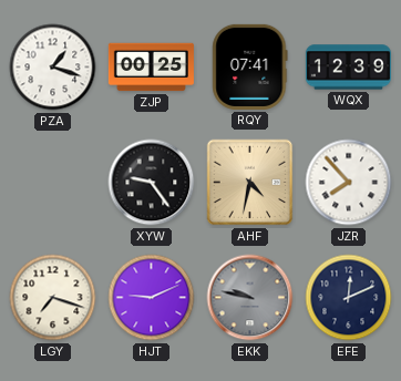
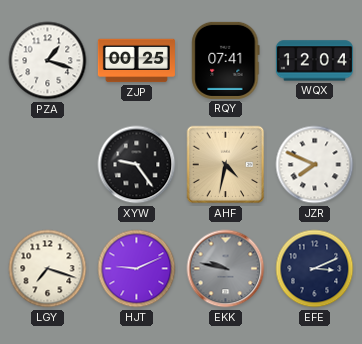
WQX: 12:39 -> 12:04 (314, 61)
JZR: 7:53 -> 7:49 (315, 165)
EFE: 12:11 -> 3:11 (315, 269)
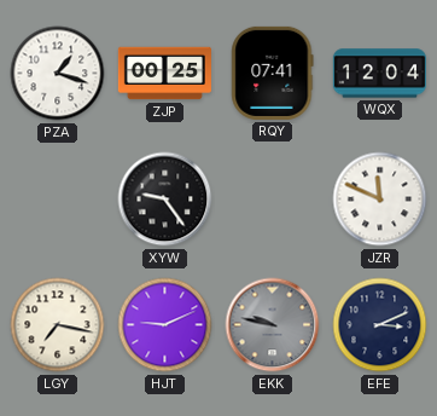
AHF: 4:32 -> none (226, 165)
JZR: 7:49 -> 11:49 (380, 200)
LGY: 7:18 -> 7:17 (58, 325)
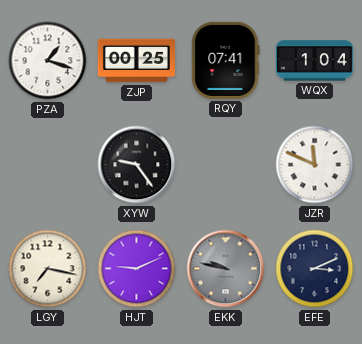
WQX: 12:04 -> 1:04 (314, 61)
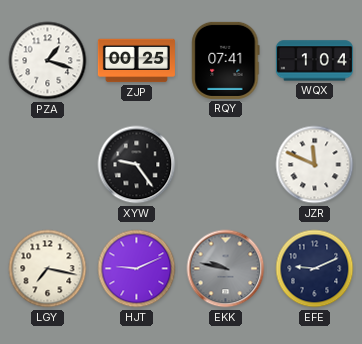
EFE: 3:11 -> 9:11 (315, 269)
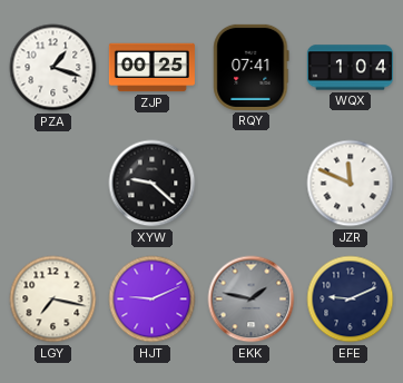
XYW: 9:24 -> 9:22 (153, 184)
EKK: 9:47 -> 1:47 (252, 299)
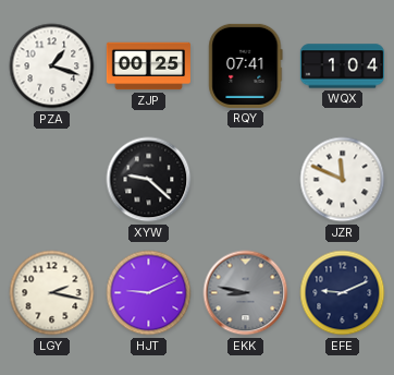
LGY: 7:17 -> 2:17 (52, 293)
EKK: 1:47 -> 8:47 (246, 293)
